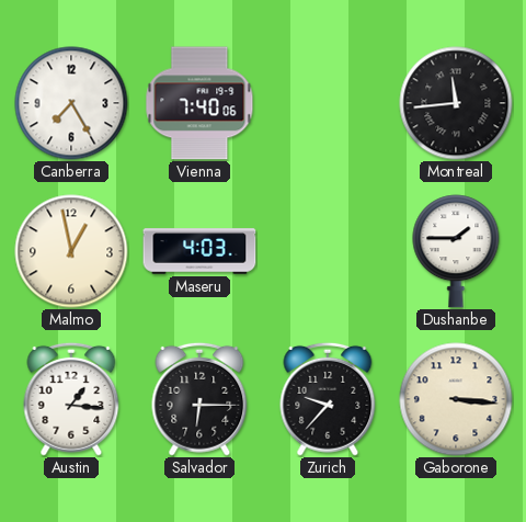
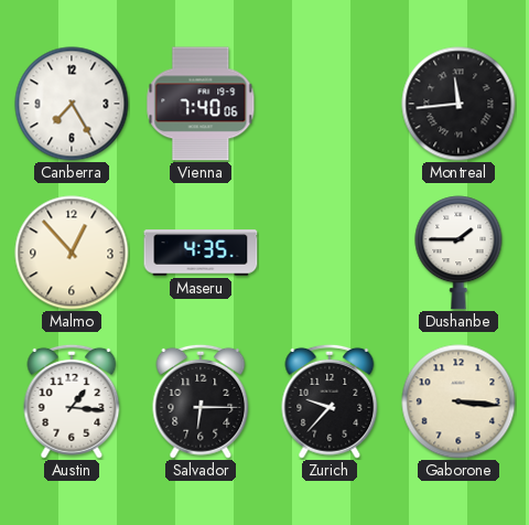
Malmo: 12:58 -> 12:53 (72, 253)
Maseru: 4:03 -> 4:35 (201, 253)
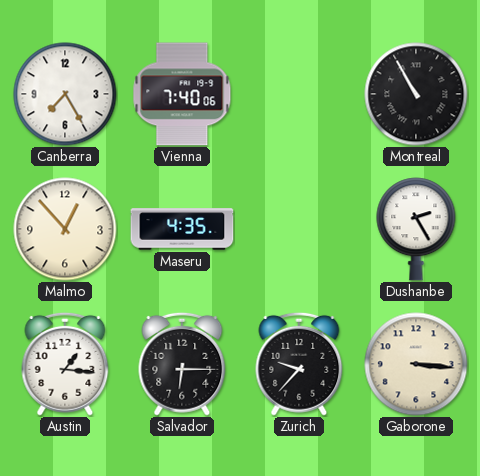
Montreal: 11:44 -> 10:55 (416, 94)
Dushanbe: 1:45 -> 2:25 (416, 229)
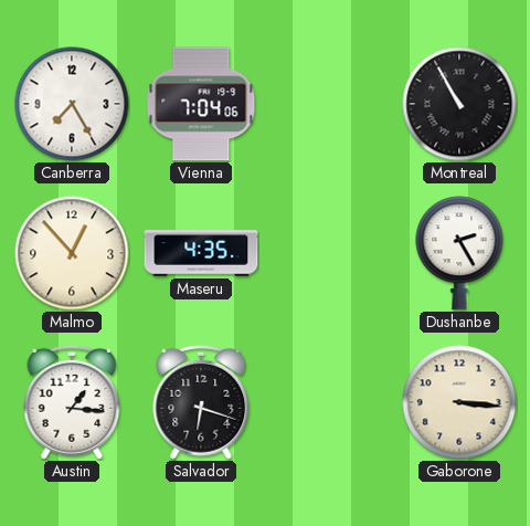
Vienna: 7:40 -> 7:04 (201, 104)
Salvador: 6:15 -> 6:18 (201, 402)
Zurich: 9:37 -> none (299, 364)
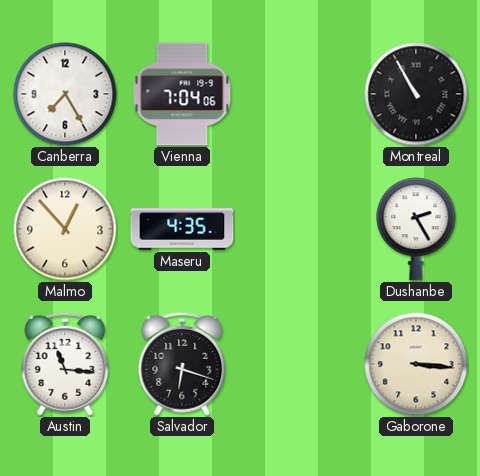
Austin: 1:16 -> 11:16 (65, 364)
